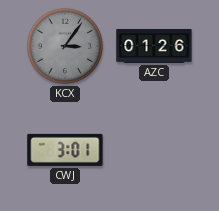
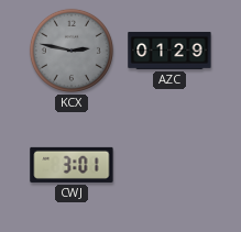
KCX: 3:06 -> 2:47 (72, 51)
AZC: 01:26 -> 01:29 (169, 51)
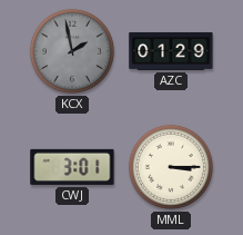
KCX: 2:47 -> 1:58 (72, 51)
MML: none -> 3:15 (171, 167)
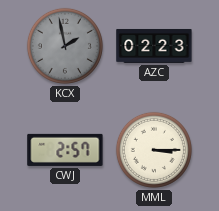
AZC: 01:29 -> 02:23 (154, 46)
CWJ: 3:01 -> 2:57 (65, 150)
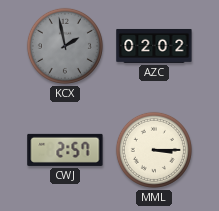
AZC: 02:23 -> 02:02 (154, 46)
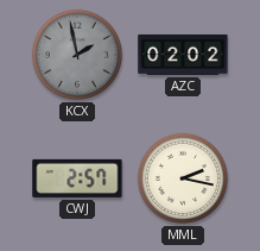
MML: 3:15 -> 2:17 (183, 178)
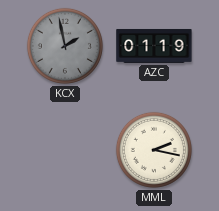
AZC: 02:02 -> 01:19 (154, 46)
CWJ: 2:57 -> none (77, 178)
